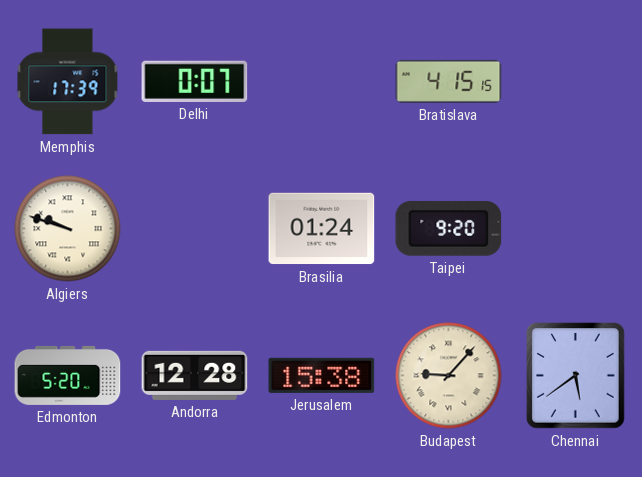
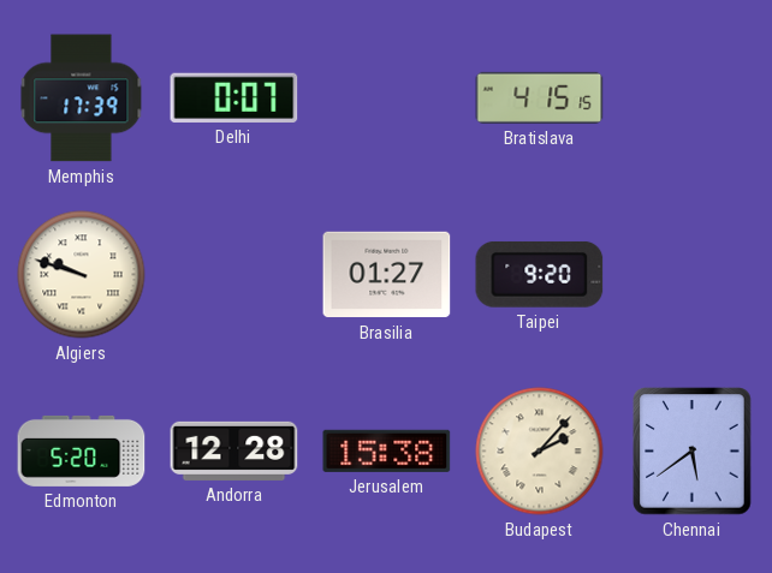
Brasilia: 01:24 -> 01:27 (387, 275)
Budapest: 9:07 -> 2:07 (540, 452)
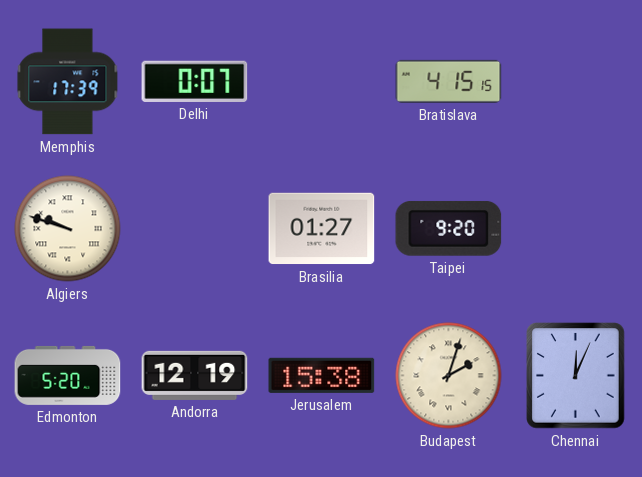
Andorra: 12:28 -> 12:19 (195, 375)
Budapest: 2:07 -> 2:03 (449, 376)
Chennai: 5:39 -> 12:04 (576, 376)
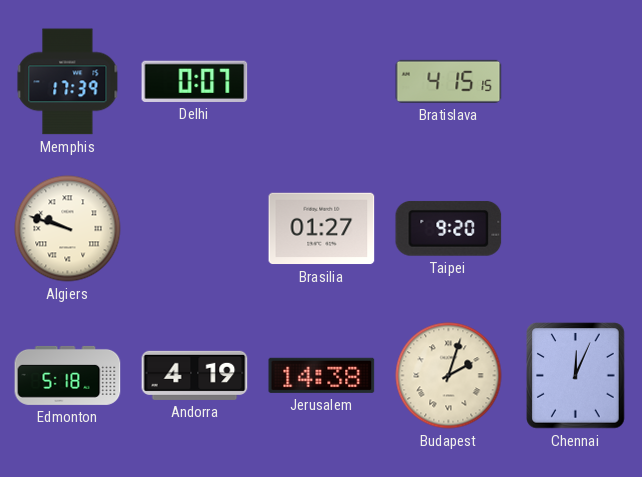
Edmonton: 5:20 -> 5:18 (68, 375)
Andorra: 12:19 -> 4:19 (195, 375)
Jerusalem: 15:38 -> 14:38 (322, 375)
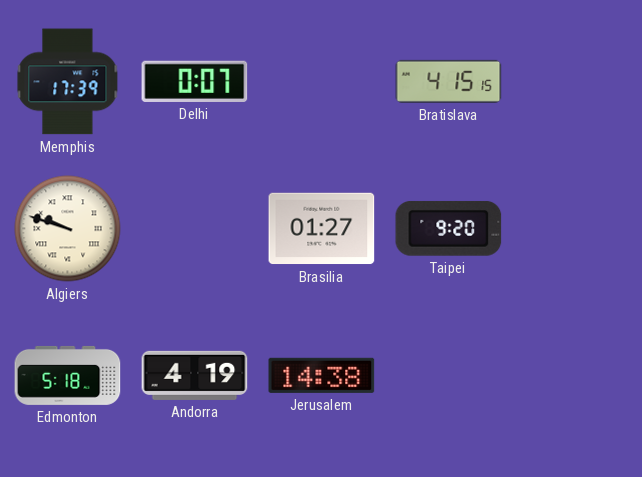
Budapest: 2:03 -> none (449, 376)
Chennai: 12:04 -> none (576, 376)
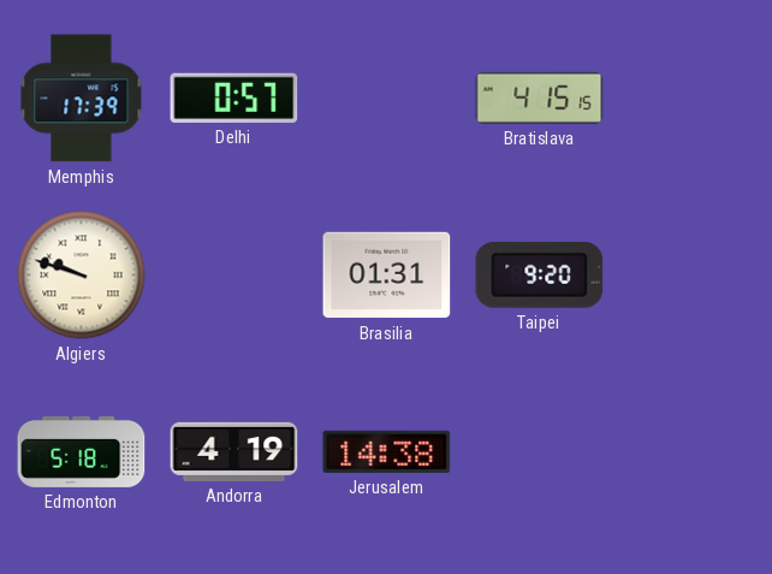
Delhi: 0:07 -> 0:57 (234, 97)
Brasilia: 01:27 -> 01:31 (387, 276)
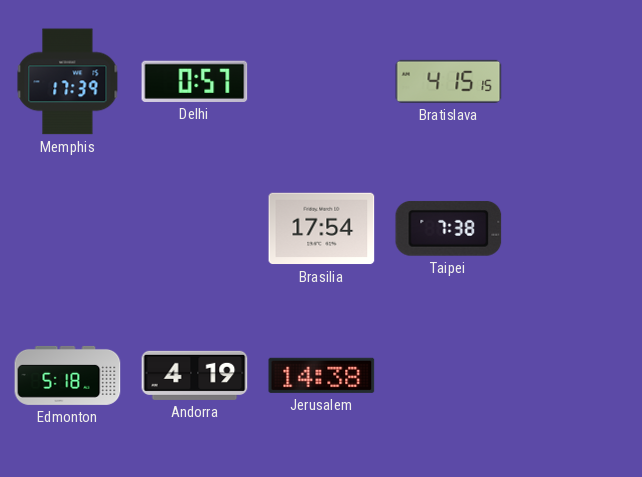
Algiers: 9:48 -> none (82, 276)
Brasilia: 01:31 -> 17:54 (322, 229)
Taipei: 9:20 -> 7:38 (449, 229)
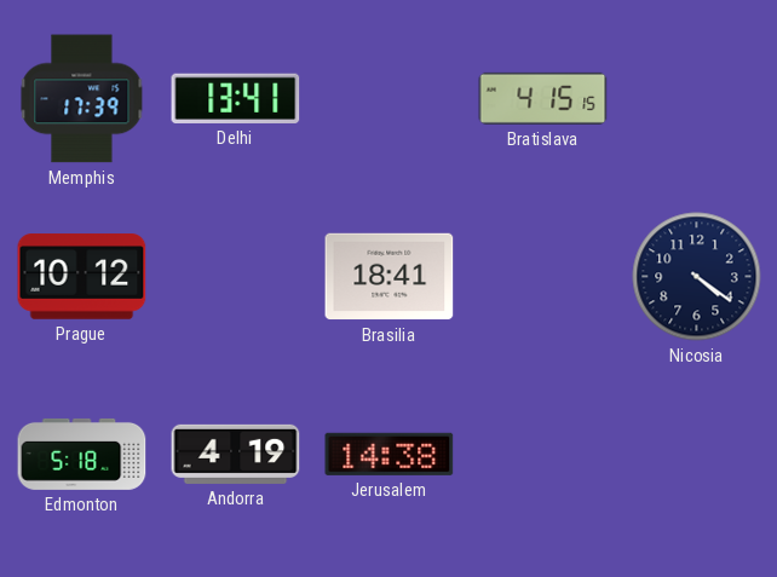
Delhi: 0:57 -> 13:41 (236, 98)
Prague: none -> 10:12 (82, 277)
Brasilia: 17:54 -> 18:41 (390, 277)
Taipei: 7:38 -> none (449, 229)
Nicosia: none -> 4:21 (697, 277)
